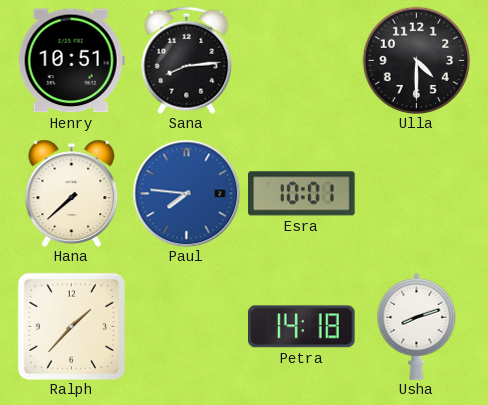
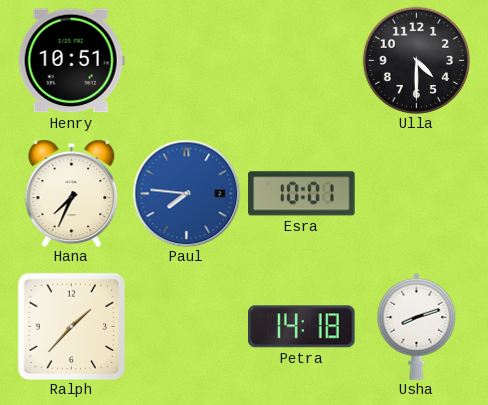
Sana: 8:14 -> none (187, 60)
Hana: 7:38 -> 7:34 (72, 193)
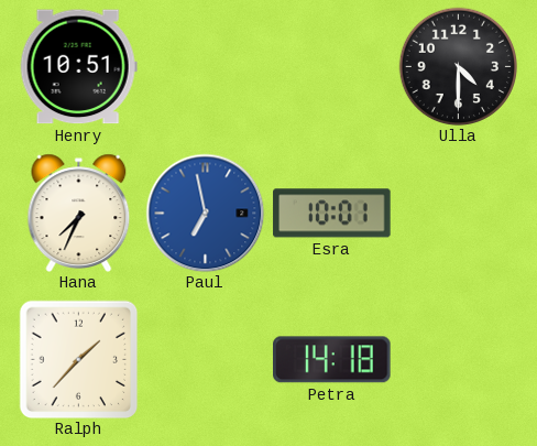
Paul: 7:46 -> 6:58 (205, 213)
Usha: 8:12 -> none (417, 326)
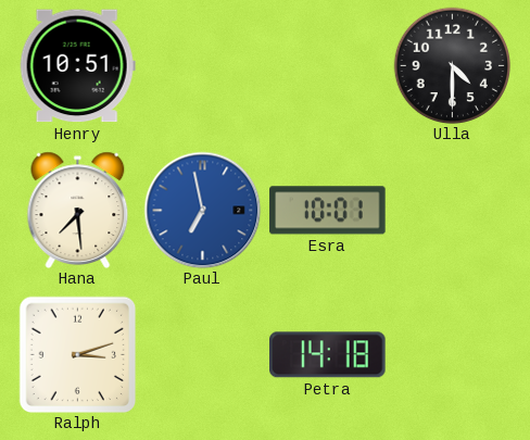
Hana: 7:34 -> 7:29 (78, 210)
Ralph: 1:37 -> 3:12 (77, 354)
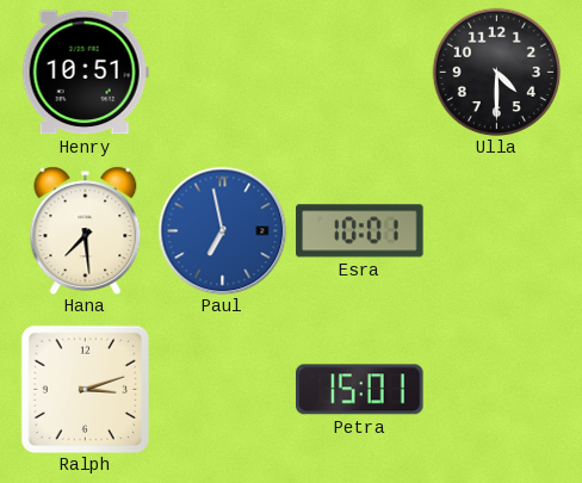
Petra: 14:18 -> 15:01 (360, 390)
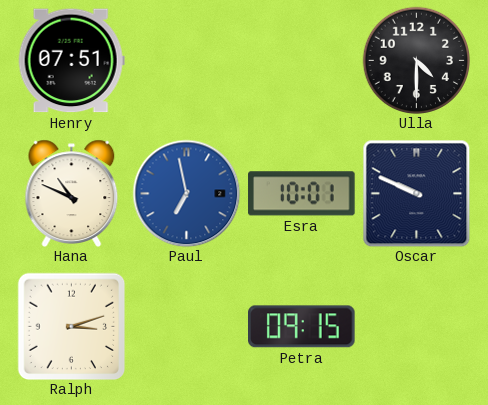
Henry: 10:51 -> 07:51 (71, 61)
Hana: 7:29 -> 10:49 (72, 193)
Oscar: none -> 9:49 (416, 193)
Petra: 15:01 -> 09:15 (302, 327)
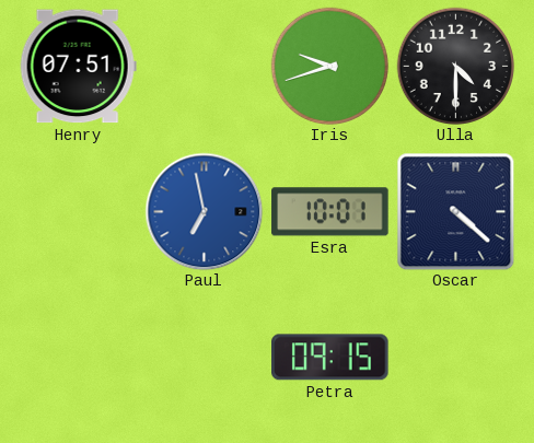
Iris: none -> 9:42 (329, 66)
Hana: 10:49 -> none (72, 193)
Oscar: 9:49 -> 4:22 (455, 211)
Ralph: 3:12 -> none (71, 326)
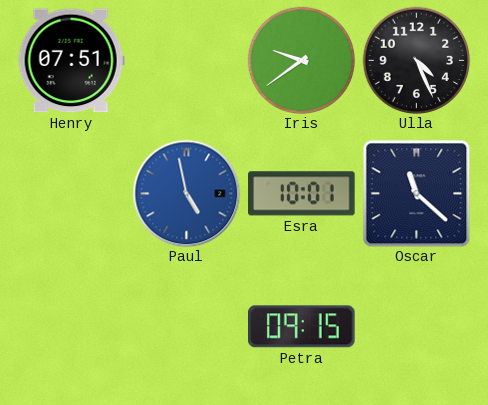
Iris: 9:42 -> 9:39 (301, 60)
Ulla: 4:30 -> 4:26 (416, 60)
Paul: 6:58 -> 4:58 (186, 193)
Oscar: 4:22 -> 11:22 (416, 193)
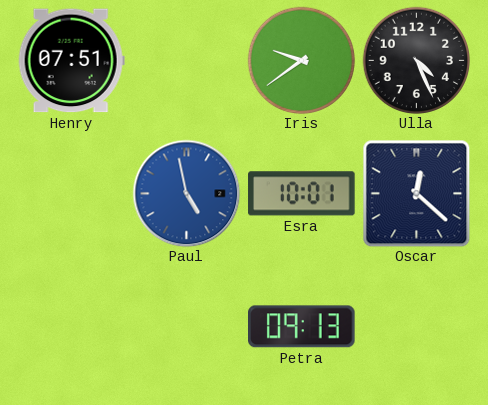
Oscar: 11:22 -> 12:22 (416, 193)
Petra: 09:15 -> 09:13 (302, 327)
